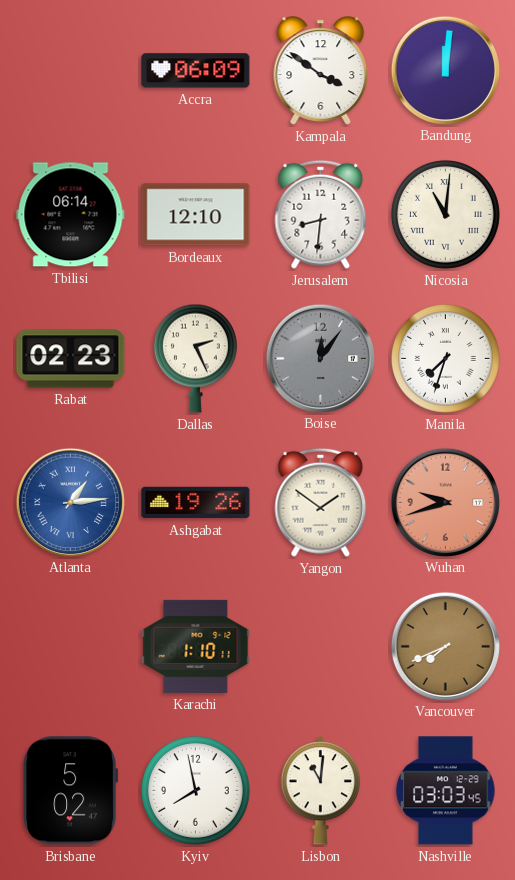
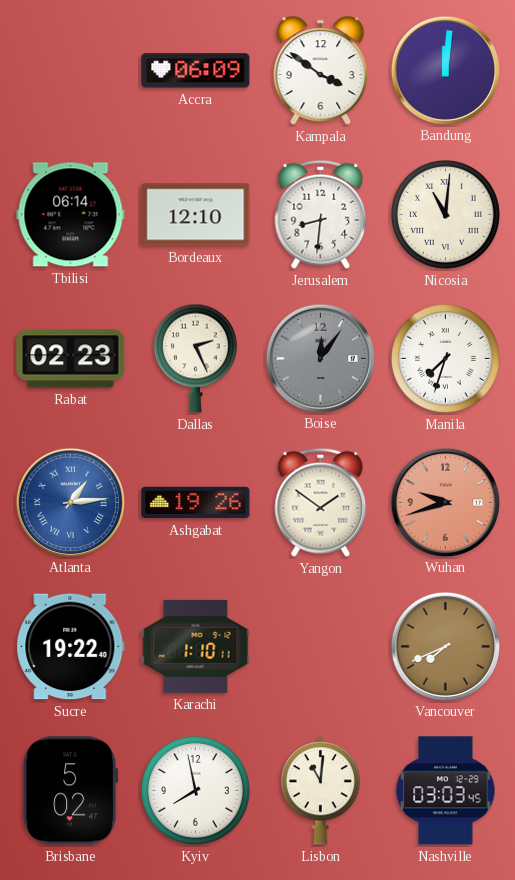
Sucre: none -> 19:22 (71, 647)
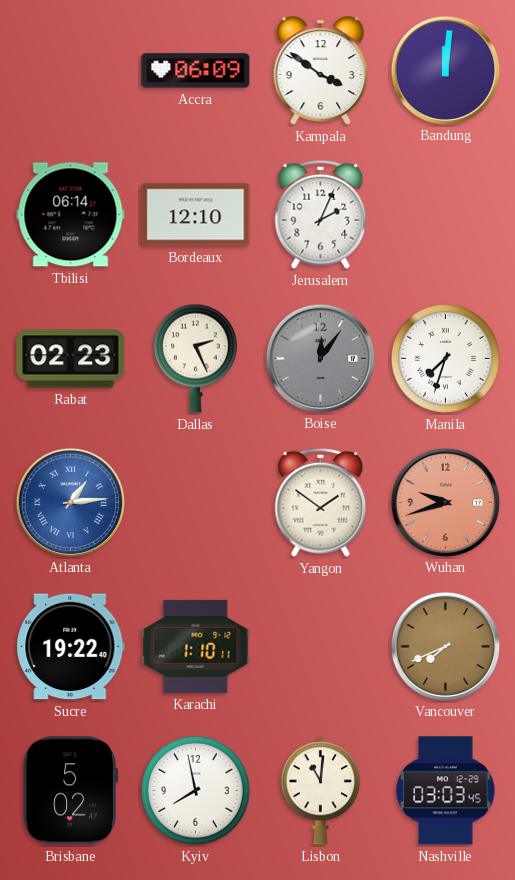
Jerusalem: 8:31 -> 2:04 (321, 214)
Nicosia: 11:01 -> none (445, 214)
Ashgabat: 19:26 -> none (196, 503)
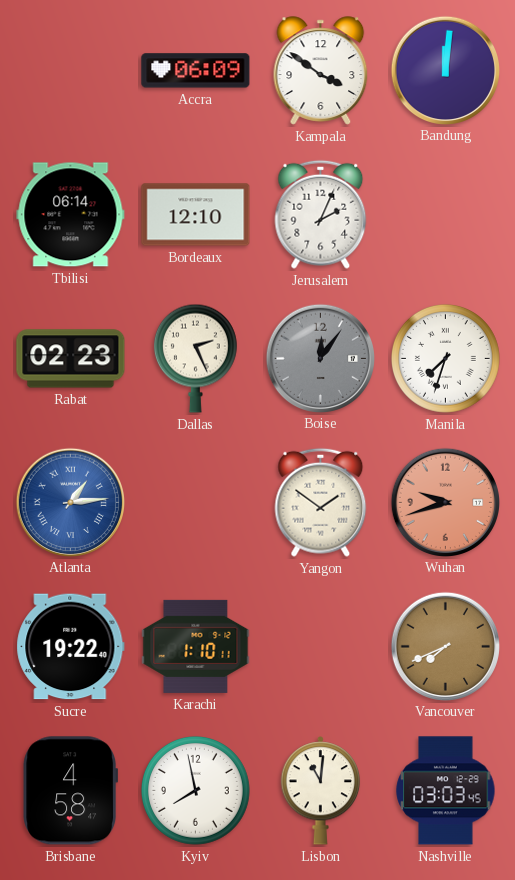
Brisbane: 5:02 -> 4:58 (71, 791)
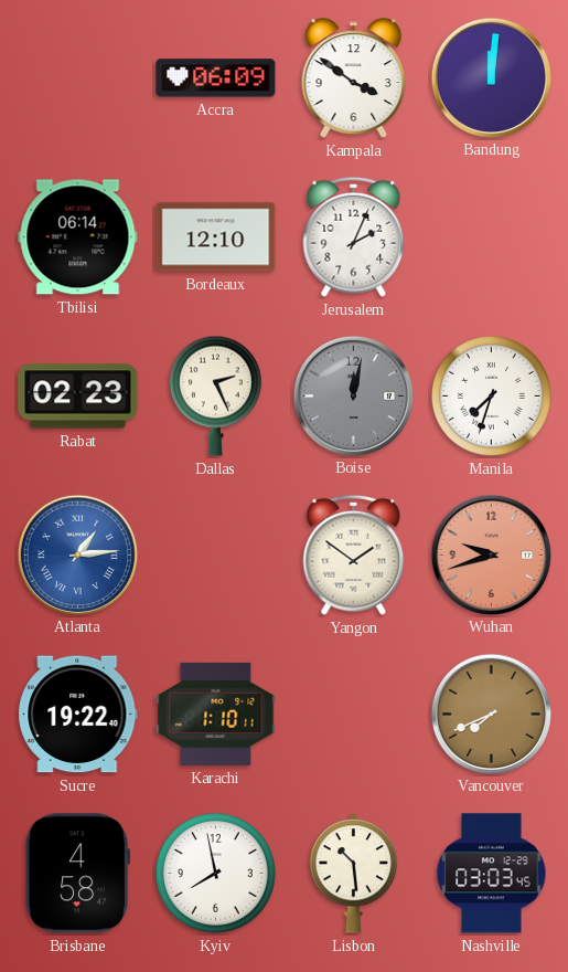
Boise: 12:06 -> 12:02 (353, 395)
Lisbon: 11:01 -> 10:29 (354, 874)
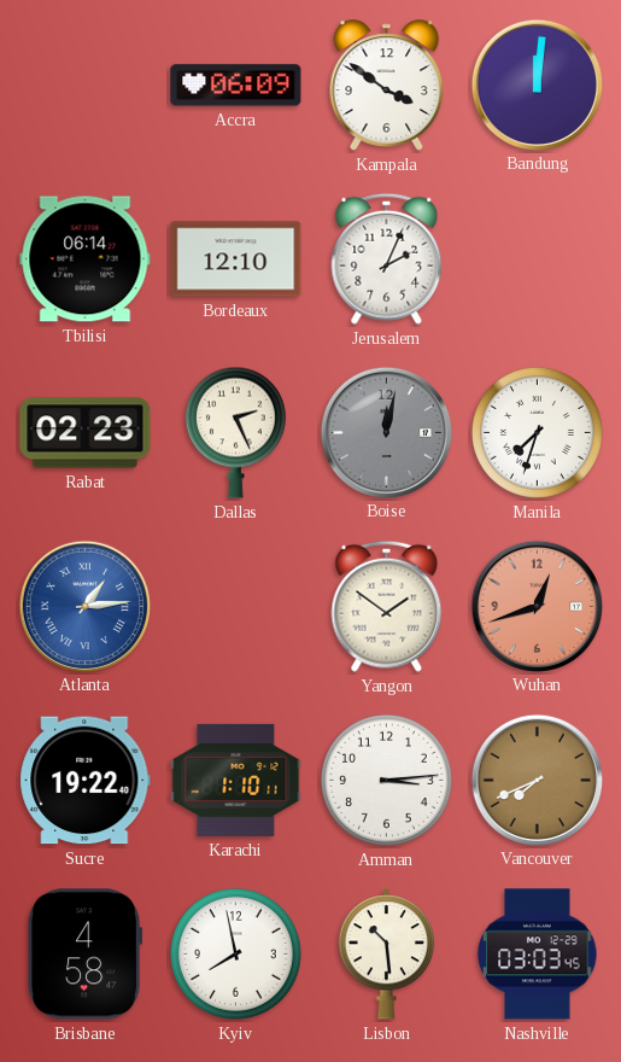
Wuhan: 9:42 -> 12:42 (537, 606)
Amman: none -> 3:14 (386, 780)
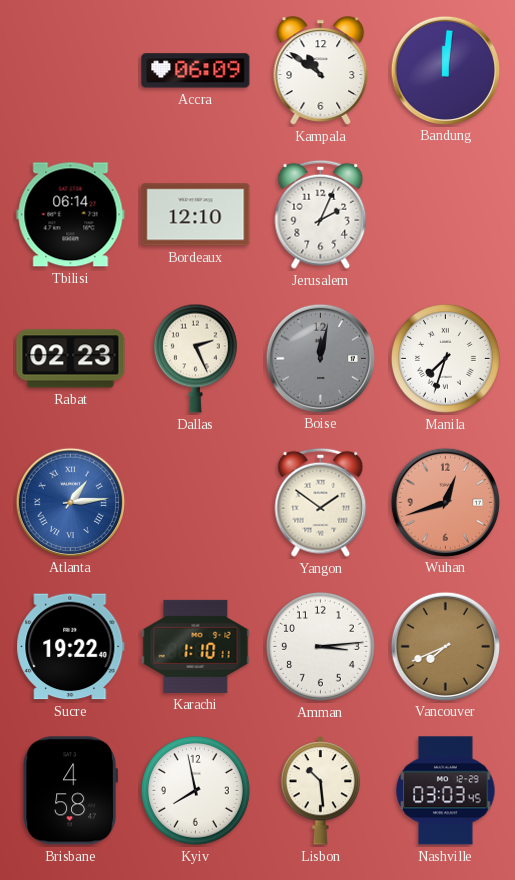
Kampala: 3:51 -> 10:51 (321, 71)
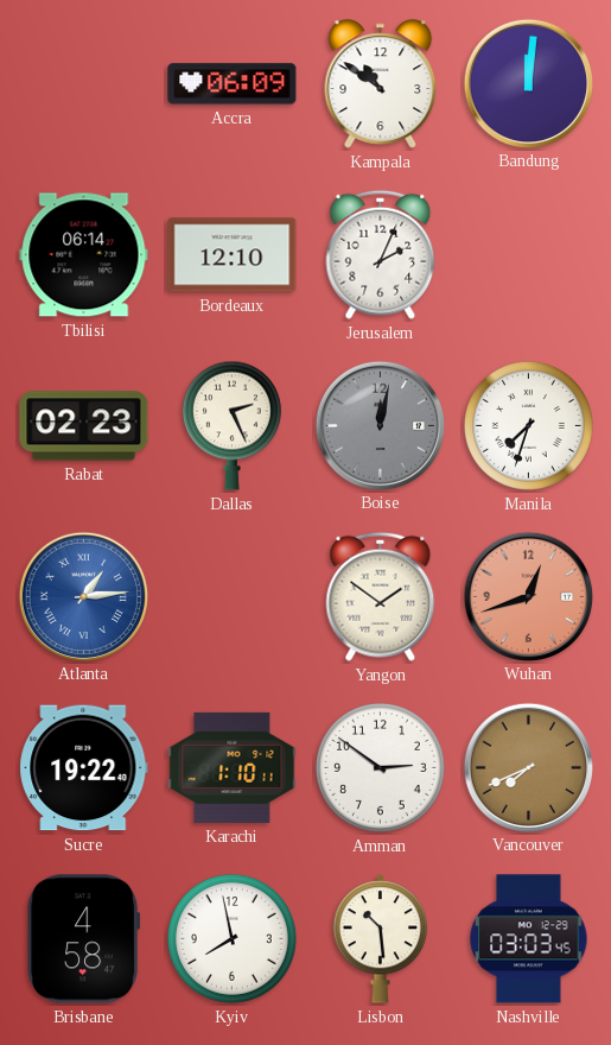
Amman: 3:14 -> 2:51 (380, 767)
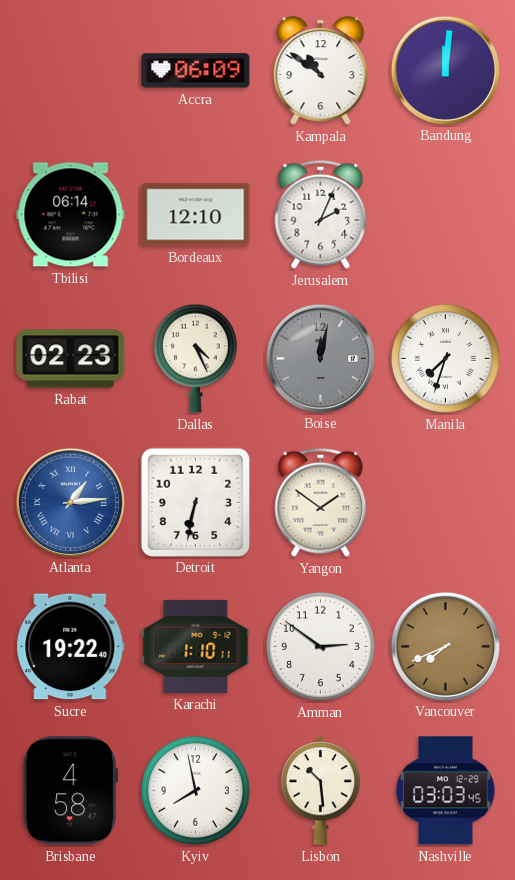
Dallas: 2:26 -> 4:26 (195, 358)
Detroit: none -> 6:32 (195, 502)
Wuhan: 12:42 -> none (528, 596)
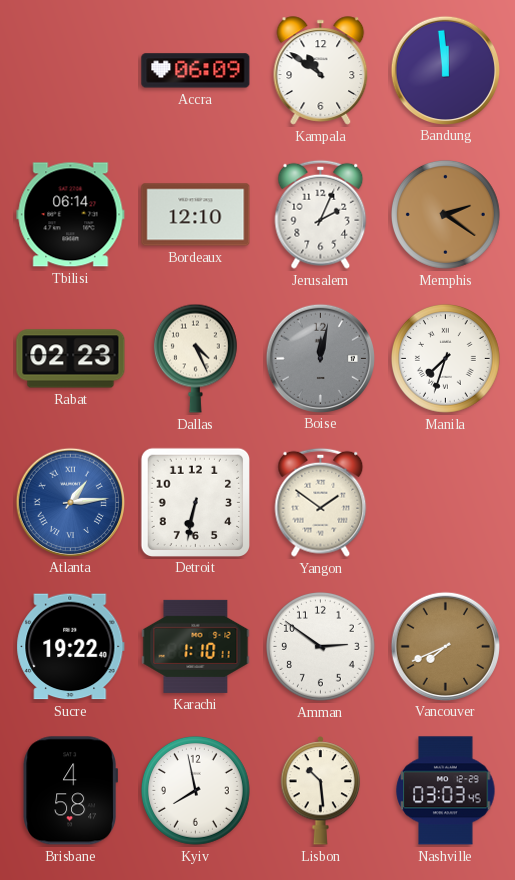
Bandung: 12:01 -> 11:59 (445, 70)
Memphis: none -> 2:21 (445, 214)
